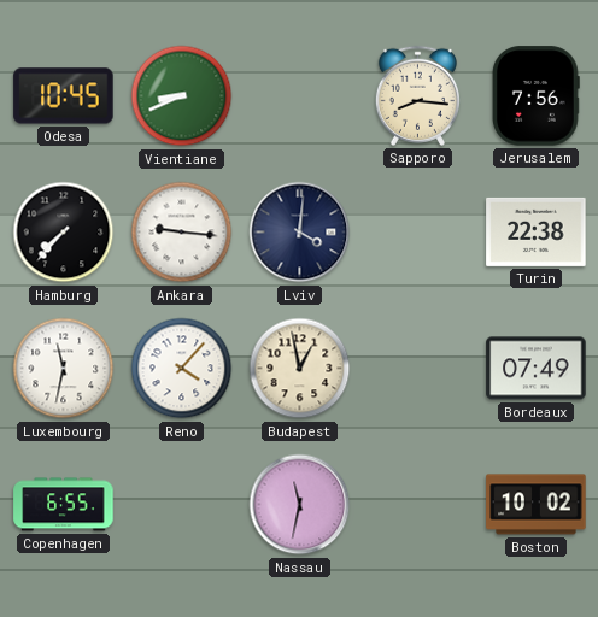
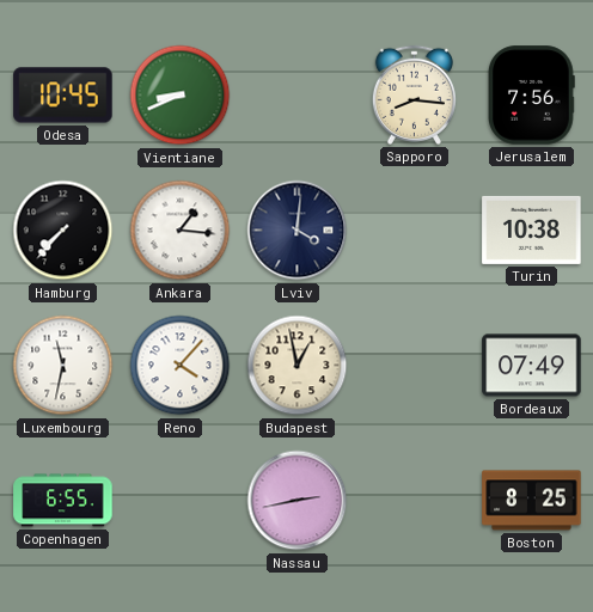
Ankara: 9:16 -> 1:16 (181, 231)
Turin: 22:38 -> 10:38 (532, 229)
Nassau: 11:32 -> 2:43 (298, 501)
Boston: 10:02 -> 8:25 (532, 501)
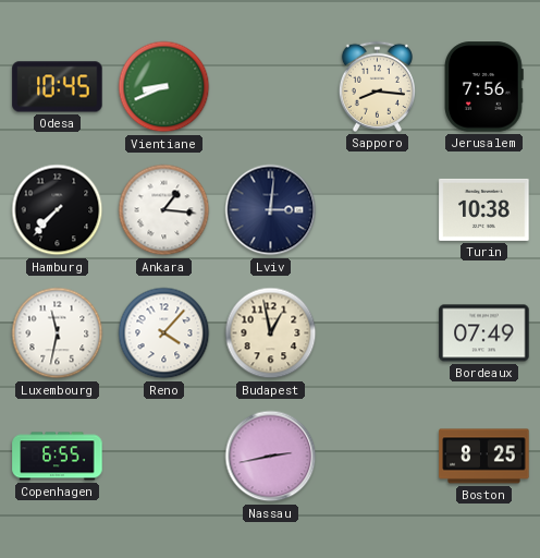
Lviv: 4:01 -> 3:01 (271, 210)
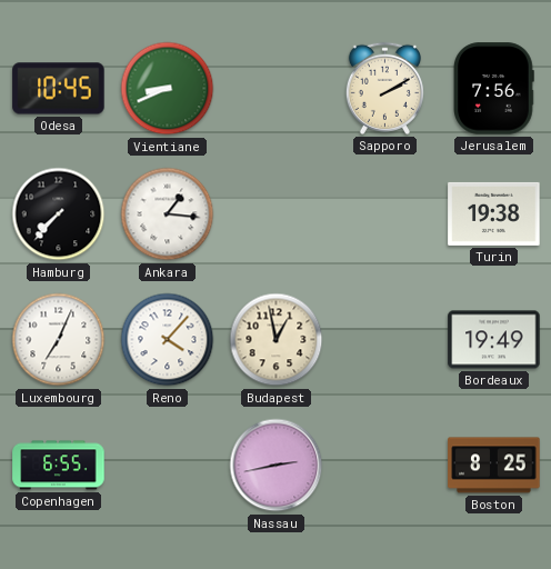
Sapporo: 8:16 -> 2:10 (384, 88)
Lviv: 3:01 -> none (271, 210)
Turin: 10:38 -> 19:38 (494, 213)
Luxembourg: 11:32 -> 7:04 (59, 340)
Bordeaux: 07:49 -> 19:49 (494, 340)
